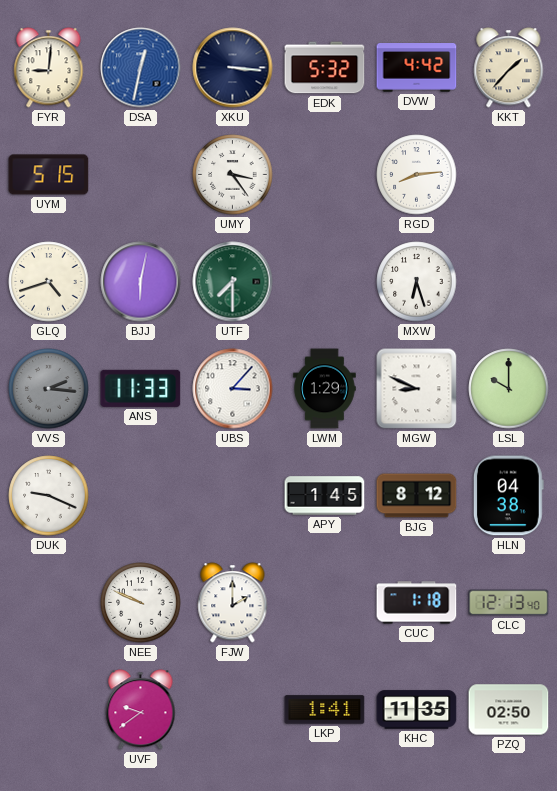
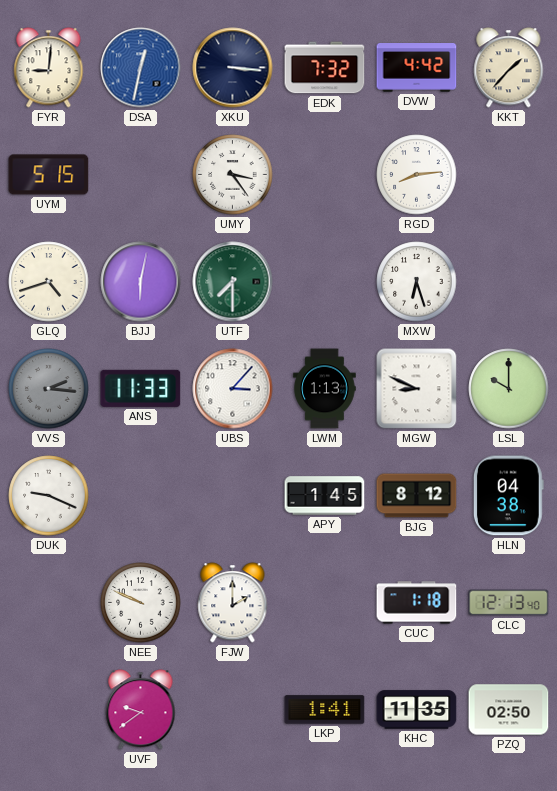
EDK: 5:32 -> 7:32 (325, 68)
LWM: 1:29 -> 1:13 (325, 389)
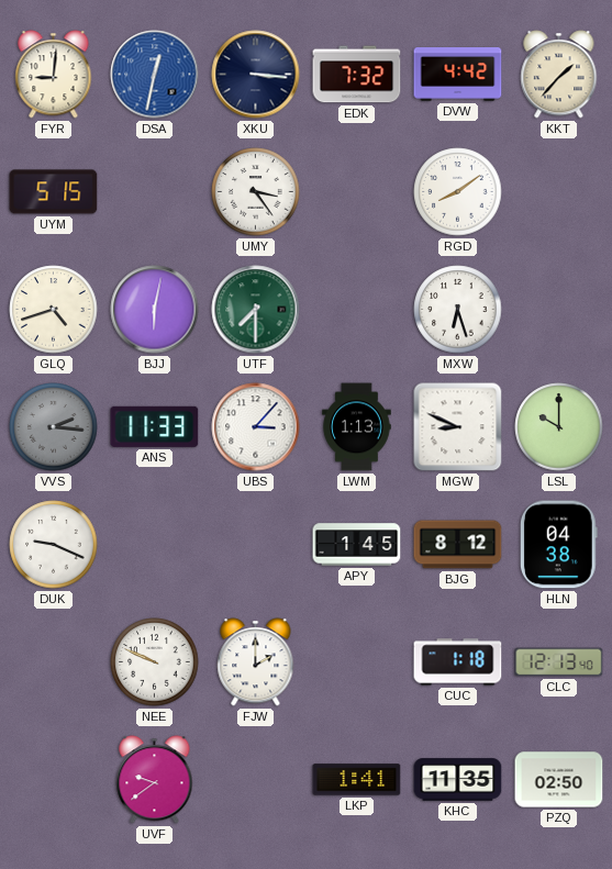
RGD: 8:14 -> 8:09 (458, 192)
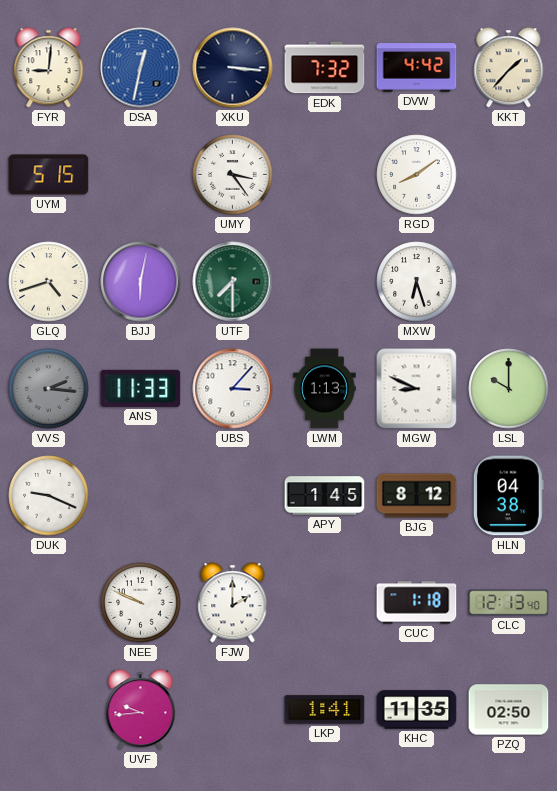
UVF: 9:39 -> 9:44 (141, 710)
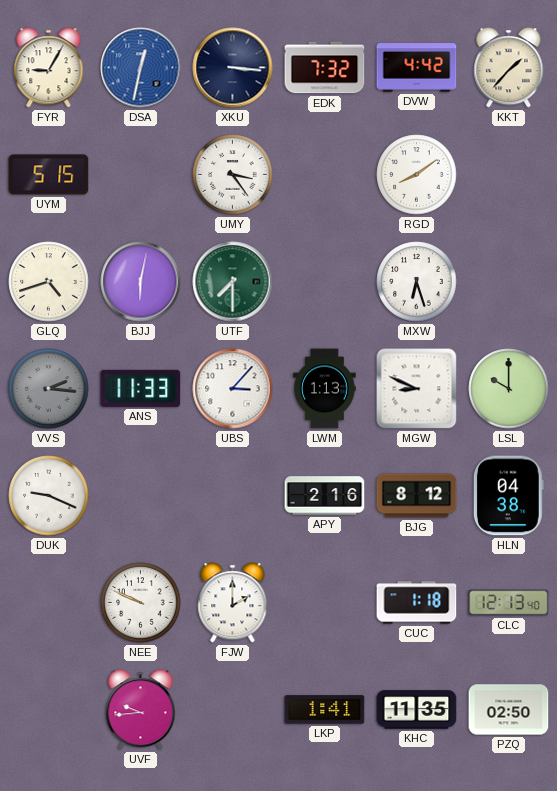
FYR: 9:01 -> 9:05 (49, 68)
APY: 1:45 -> 2:16 (325, 496)
